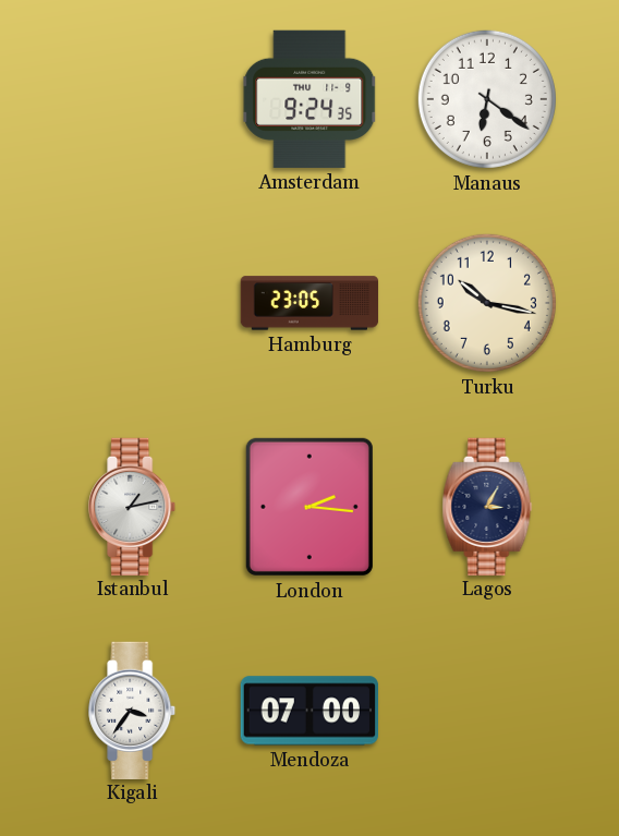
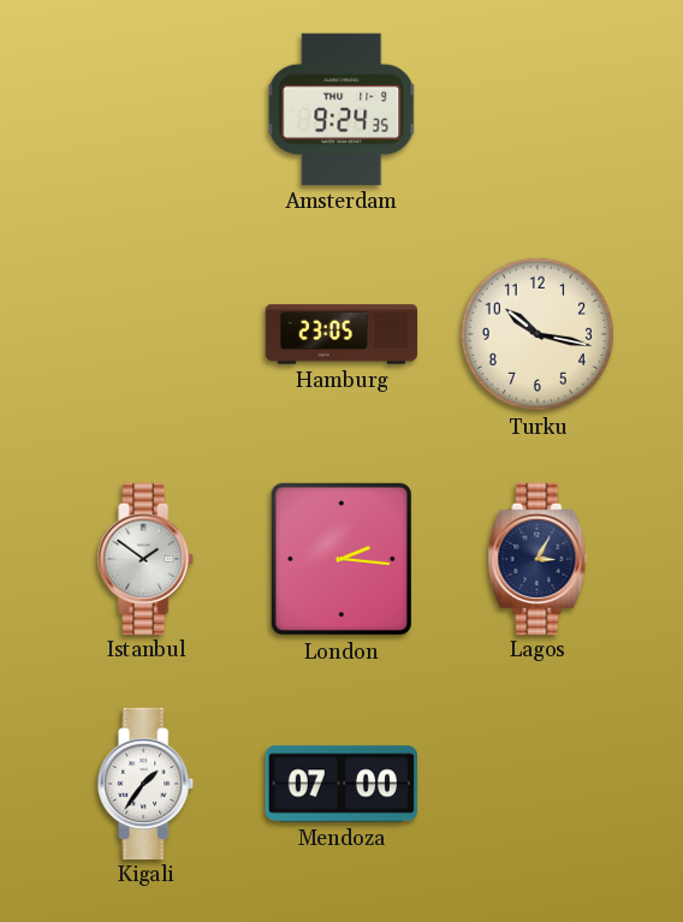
Manaus: 6:21 -> none (487, 99)
Istanbul: 1:13 -> 1:51 (147, 558)
Kigali: 3:36 -> 1:36 (147, 783)
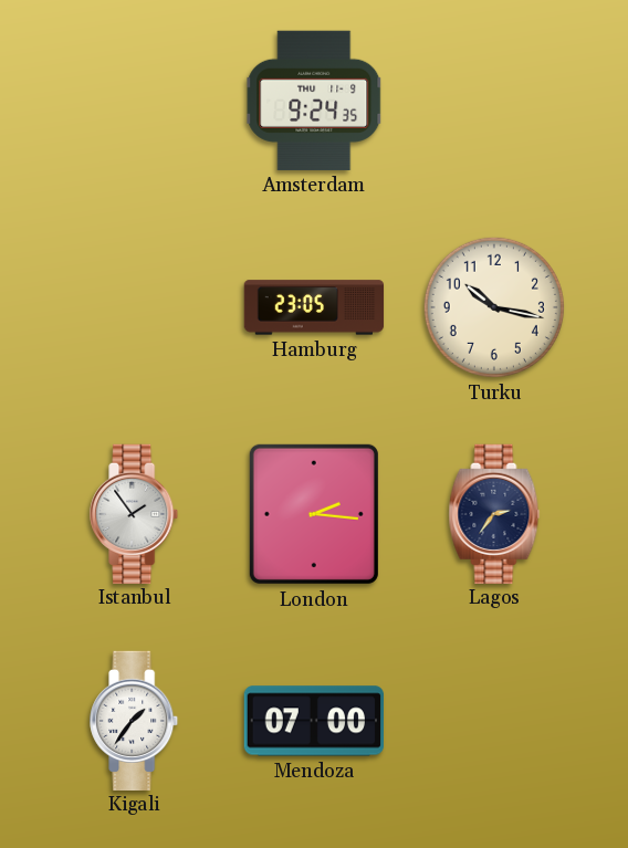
Istanbul: 1:51 -> 1:54 (135, 513)
Lagos: 3:05 -> 2:36 (494, 513)
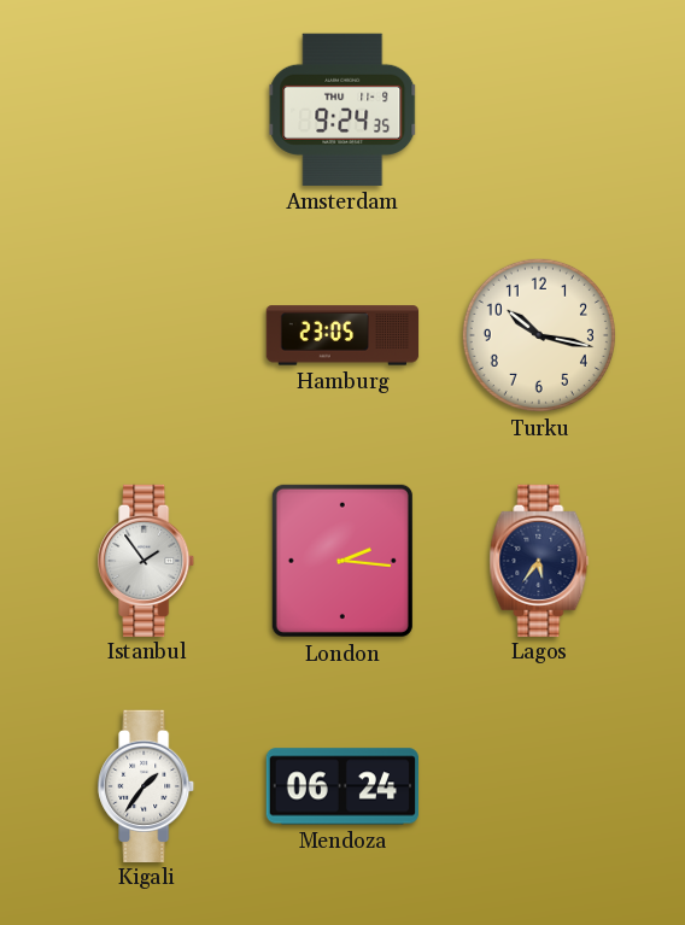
Lagos: 2:36 -> 5:36 (539, 560)
Mendoza: 07:00 -> 06:24 (341, 786)
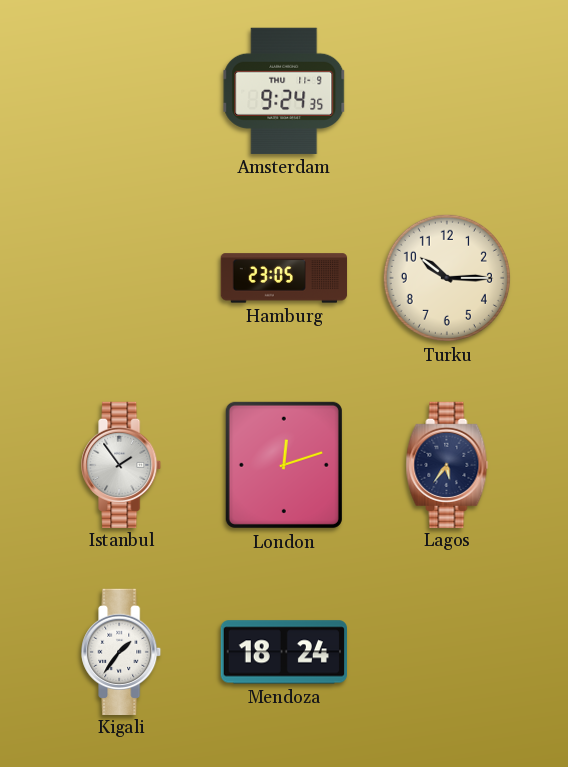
Turku: 10:17 -> 10:15 (447, 278)
London: 2:16 -> 12:12 (284, 465)
Mendoza: 06:24 -> 18:24 (283, 652)
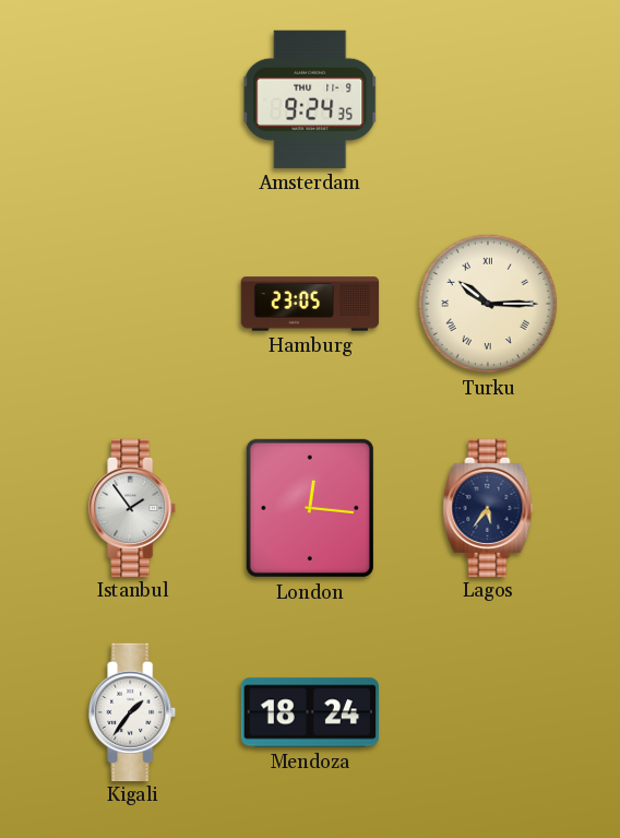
Turku numerals: Arabic -> Roman (488, 304)
London: 12:12 -> 12:16 (310, 508)
